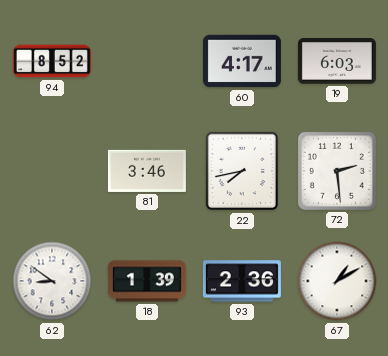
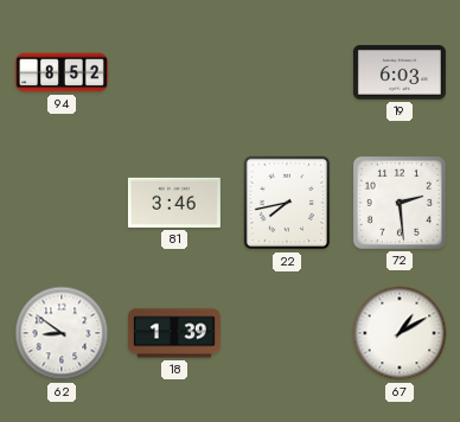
60: 4:17 -> none (242, 61)
93: 2:36 -> none (242, 281)
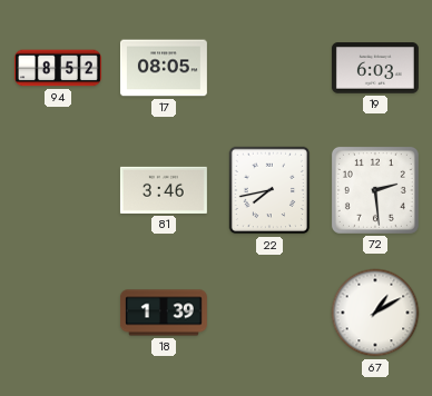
17: none -> 08:05 (164, 68)
62: 8:51 -> none (62, 333)
